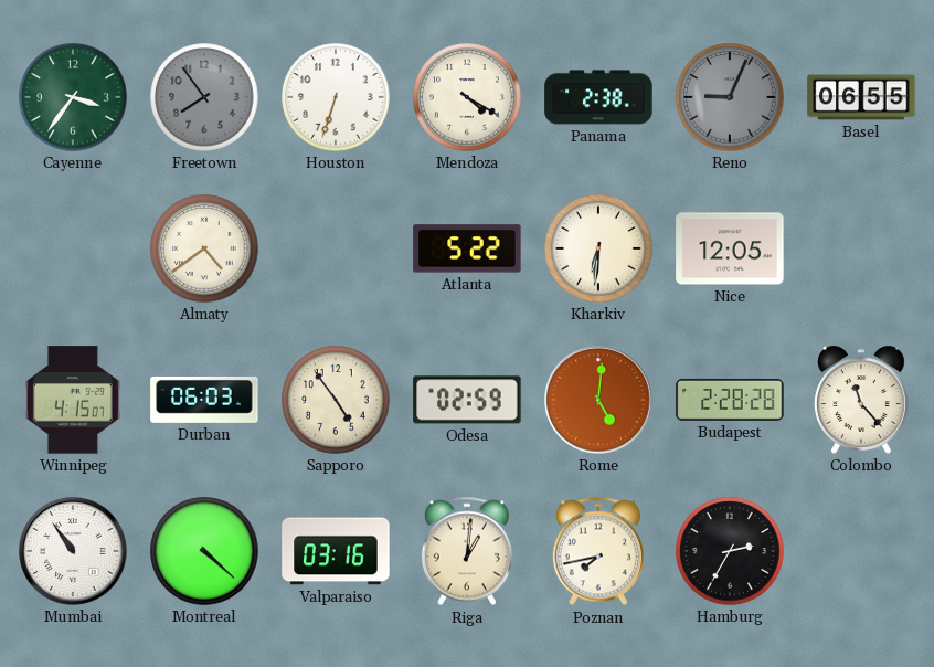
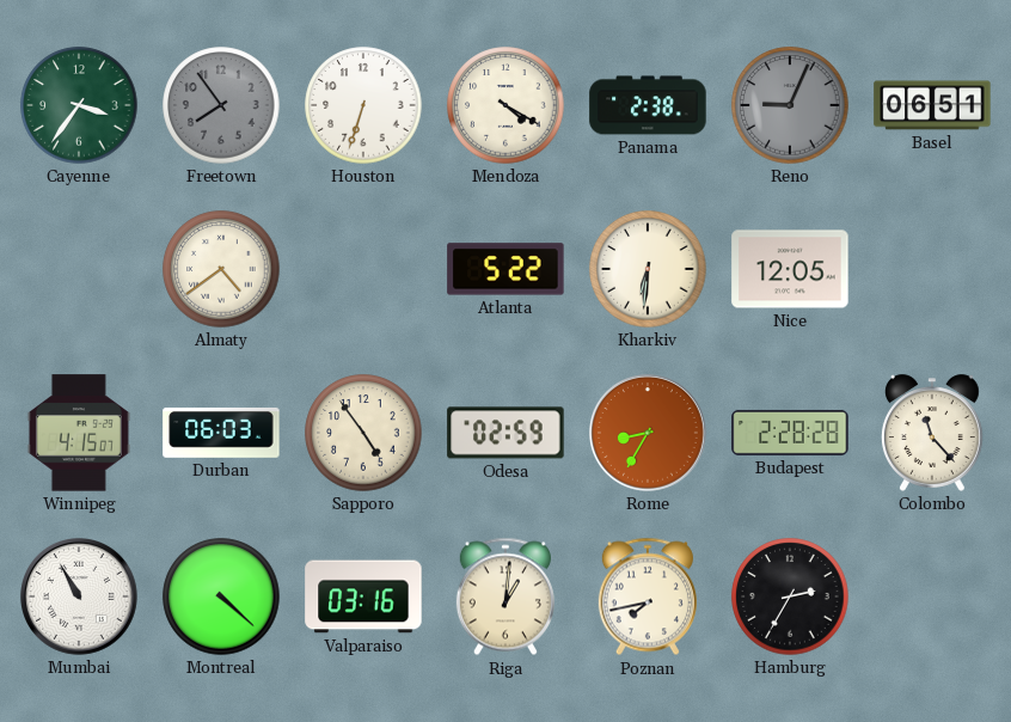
Basel: 06:55 -> 06:51 (932, 105)
Rome: 5:01 -> 8:35 (649, 434)
Mumbai: 10:54 -> 10:55 (80, 598)
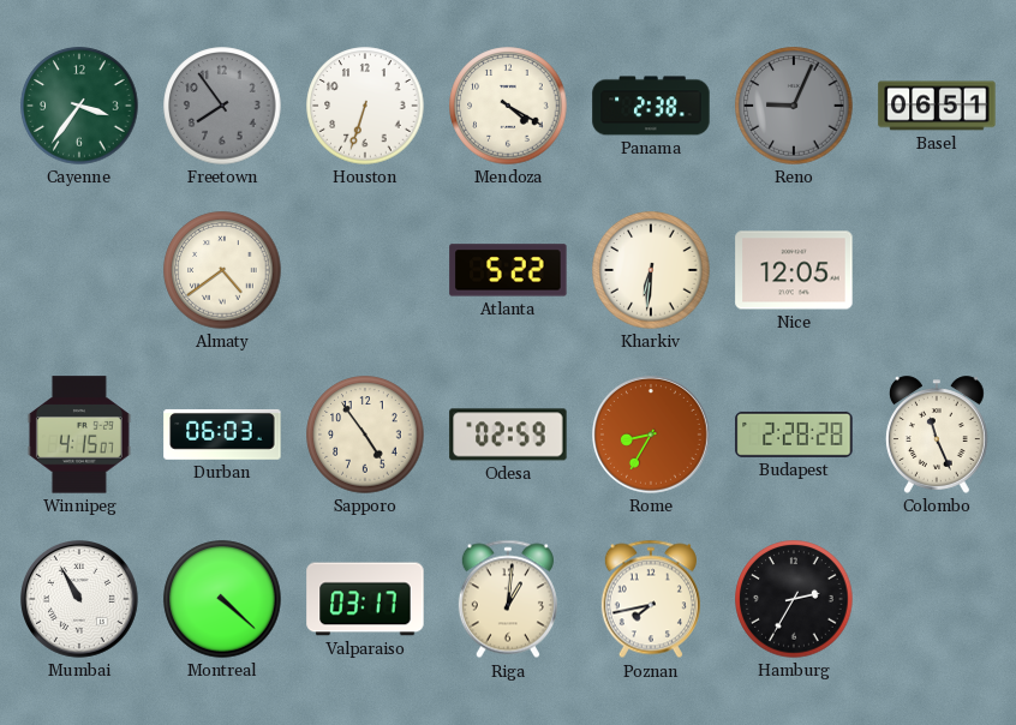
Colombo: 11:23 -> 11:26 (937, 435)
Valparaiso: 03:16 -> 03:17 (365, 599)
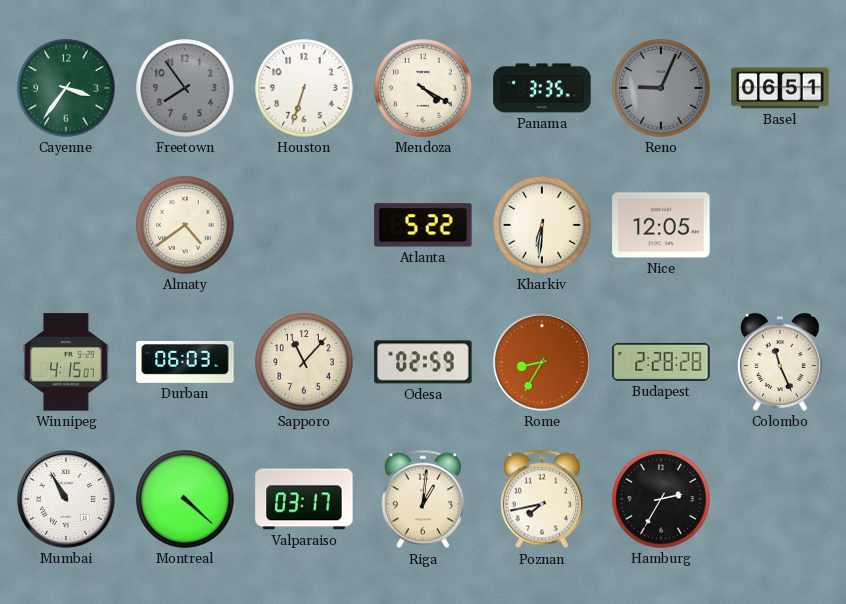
Panama: 2:38 -> 3:35 (542, 88)
Sapporo: 4:54 -> 11:07 (304, 362)
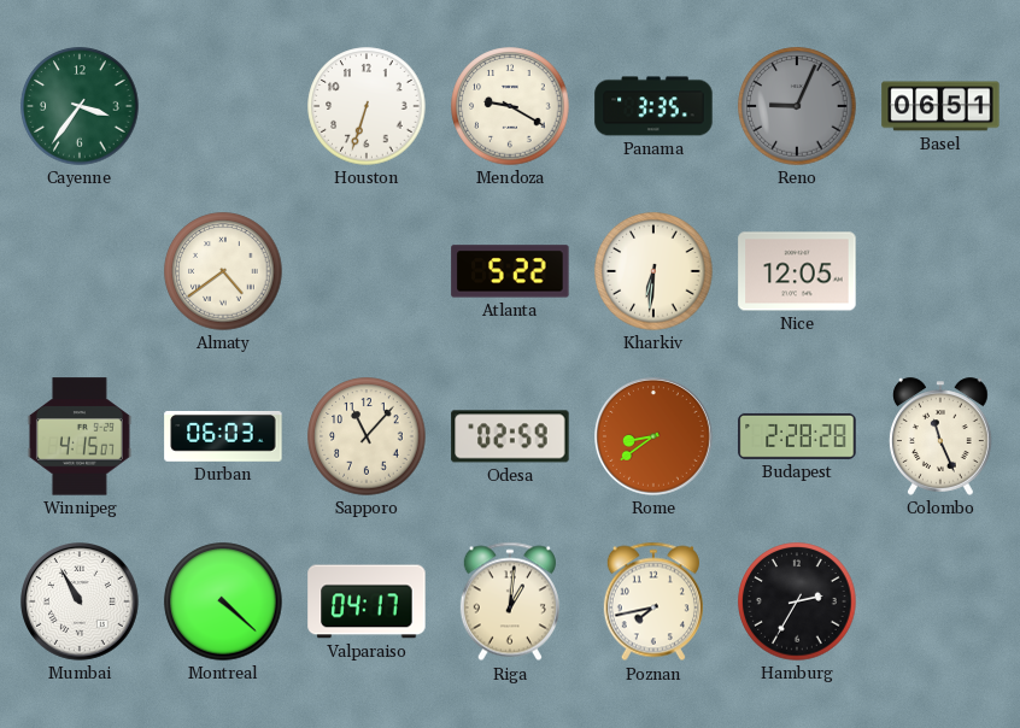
Freetown: 7:54 -> none (185, 88)
Mendoza: 4:20 -> 9:20 (510, 106)
Rome: 8:35 -> 8:39 (655, 438)
Valparaiso: 03:17 -> 04:17 (367, 601)
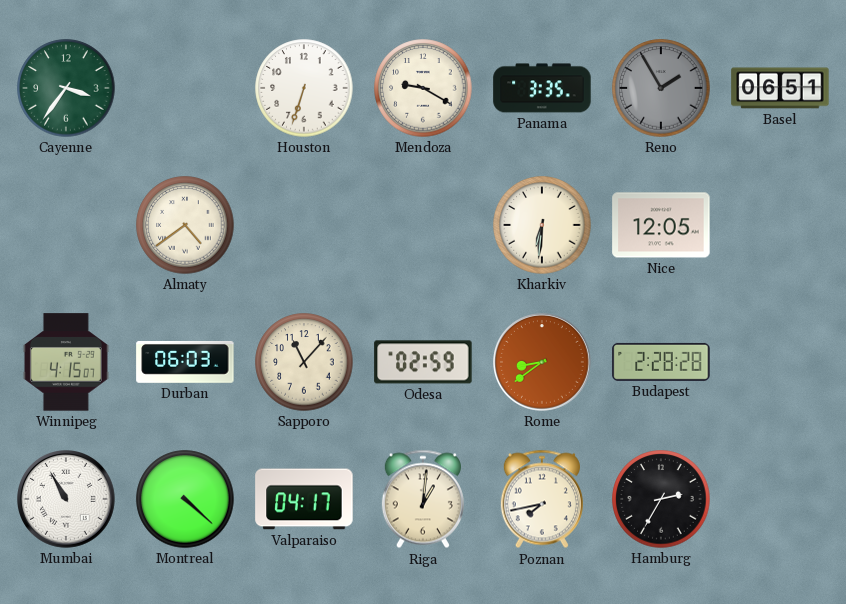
Reno: 9:04 -> 1:55 (661, 88)
Atlanta: 5:22 -> none (510, 271)
Colombo: 11:26 -> none (940, 436)
